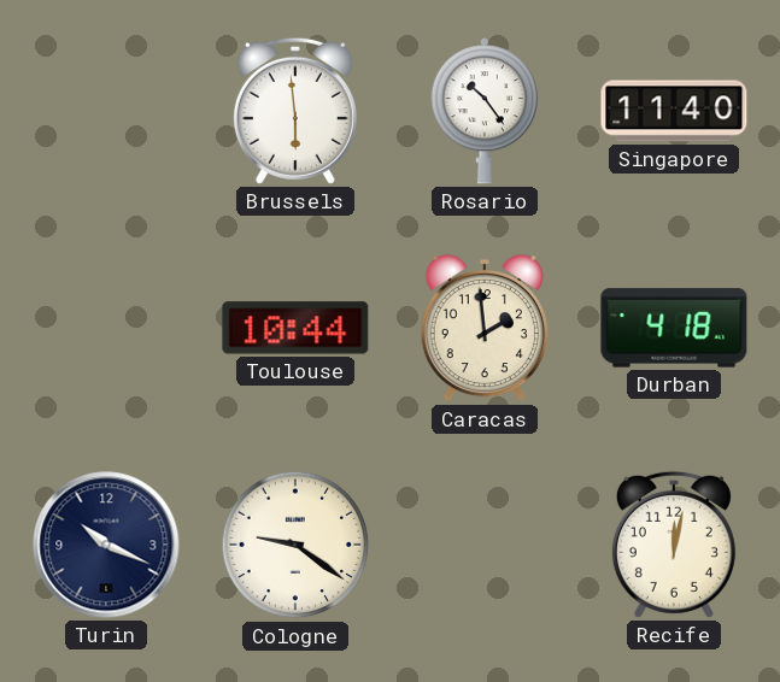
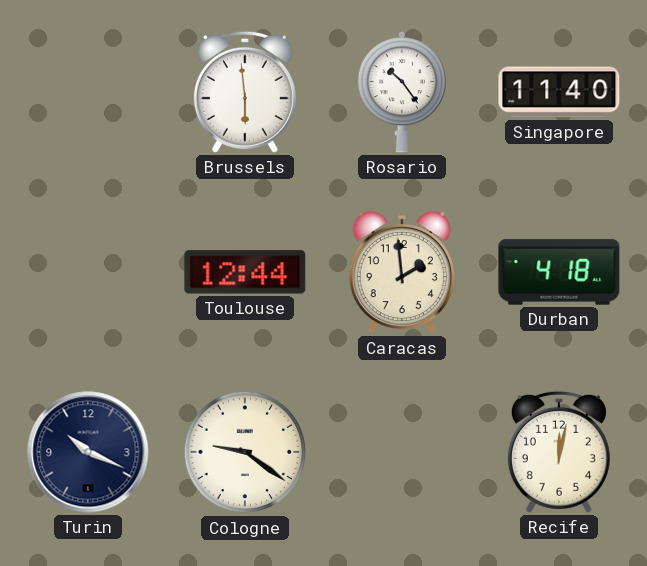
Toulouse: 10:44 -> 12:44 (245, 272)
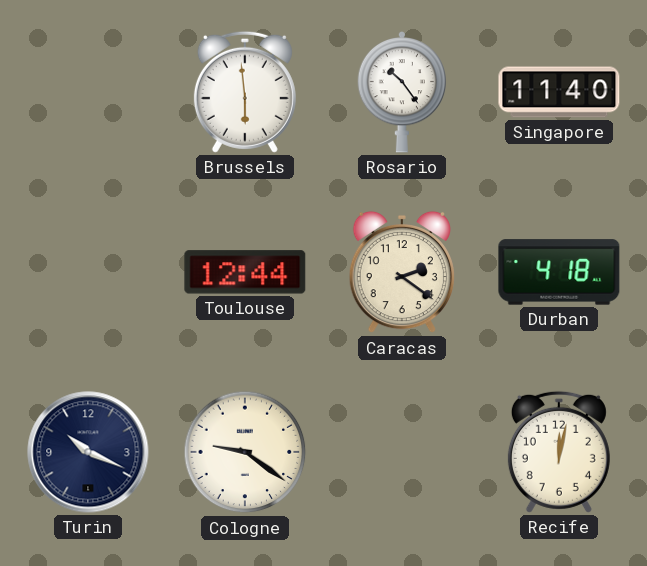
Caracas: 1:59 -> 2:21 (402, 272)
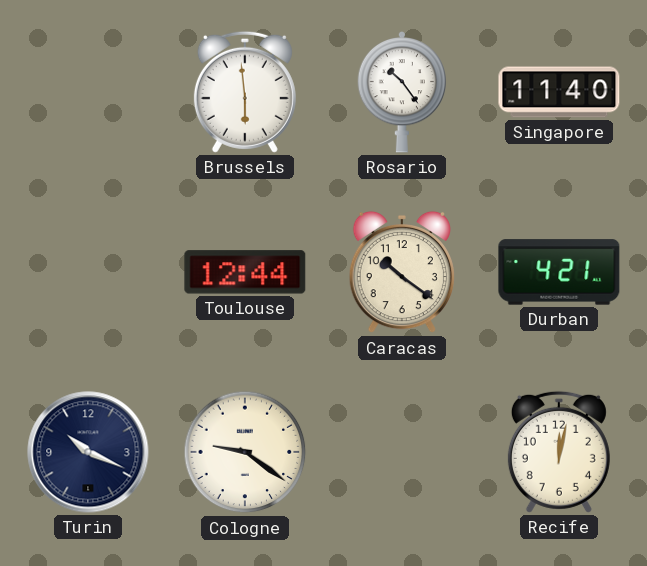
Caracas: 2:21 -> 10:21 (402, 272)
Durban: 4:18 -> 4:21 (559, 272)
